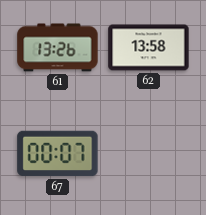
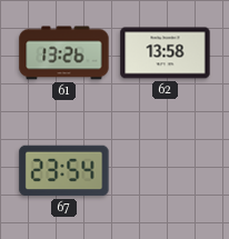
67: 00:07 -> 23:54 (64, 171)
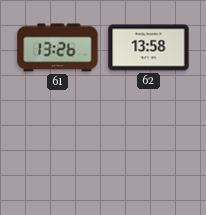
67: 23:54 -> none (64, 171)
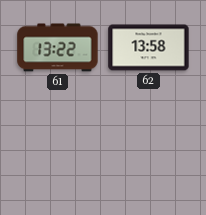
61: 13:26 -> 13:22 (58, 48)
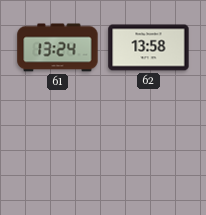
61: 13:22 -> 13:24 (58, 48)
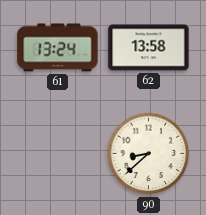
90: none -> 8:38 (149, 154)
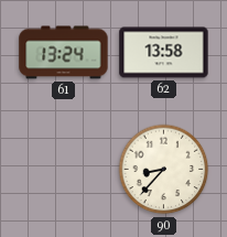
90: 8:38 -> 8:37 (164, 170)
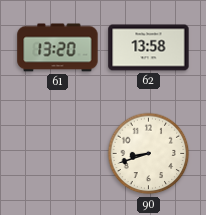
61: 13:24 -> 13:20 (58, 48)
90: 8:37 -> 8:42 (149, 154)
